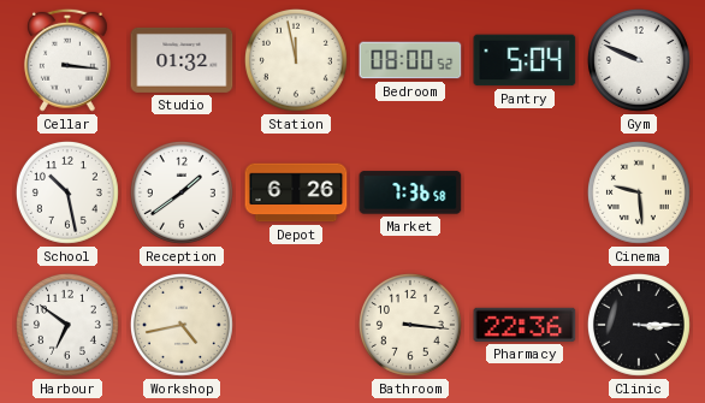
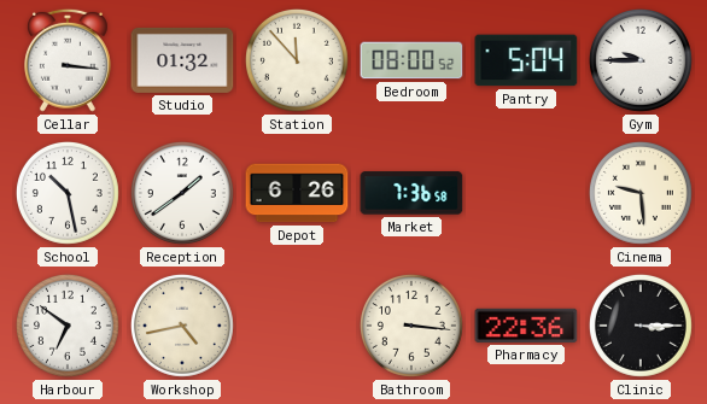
Station: 11:58 -> 11:53 (297, 60)
Gym: 9:49 -> 9:45 (641, 60)
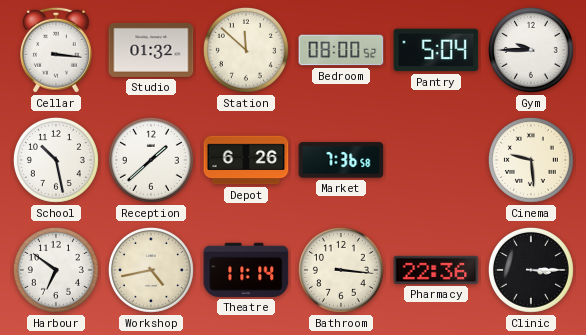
Station: 11:53 -> 11:52 (246, 50)
Reception: 1:39 -> 1:38 (151, 160)
Theatre: none -> 11:14 (246, 270)
